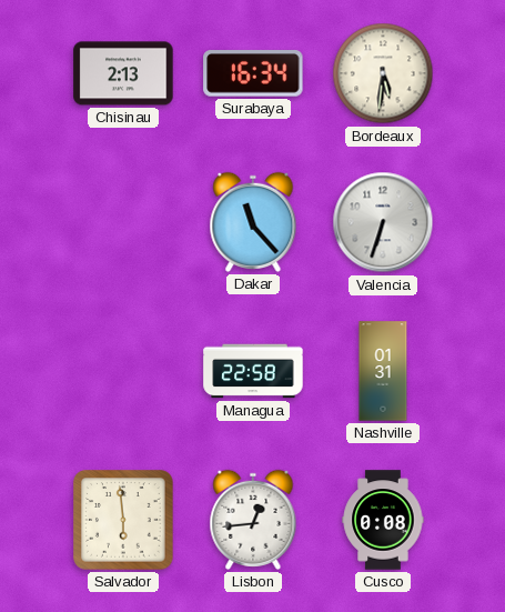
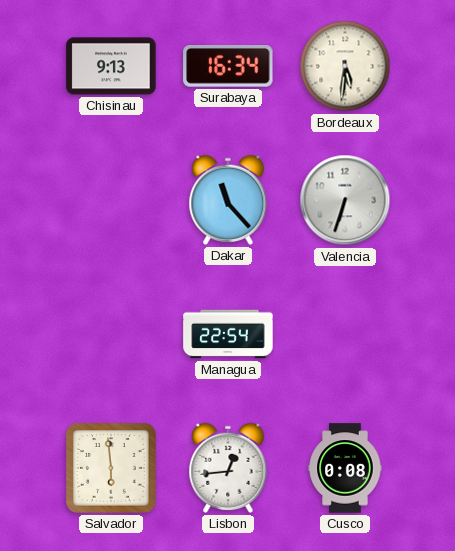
Chisinau: 2:13 -> 9:13 (111, 66)
Managua: 22:58 -> 22:54 (228, 334)
Nashville: 01:31 -> none (383, 371)
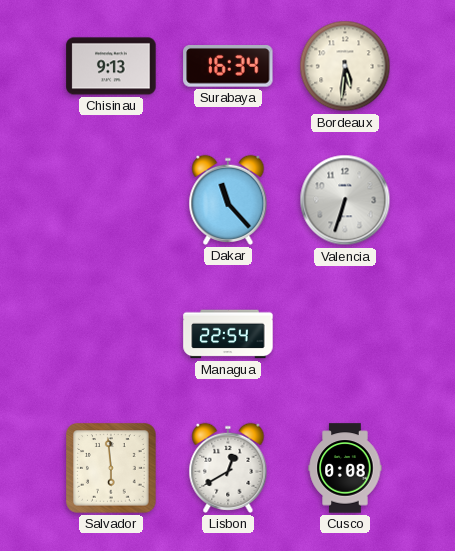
Lisbon: 12:44 -> 12:40 (228, 468)
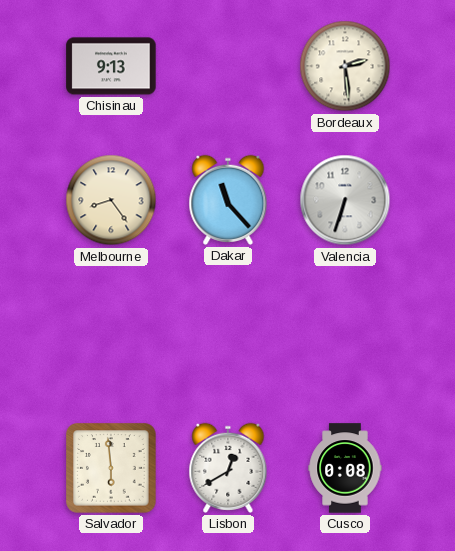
Surabaya: 16:34 -> none (228, 67)
Bordeaux: 5:31 -> 2:29 (345, 66)
Melbourne: none -> 8:24 (111, 200)
Managua: 22:54 -> none (228, 334)
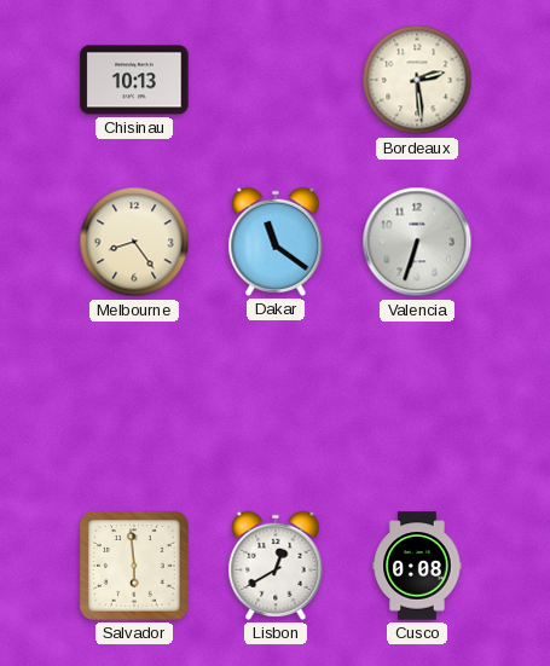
Chisinau: 9:13 -> 10:13 (134, 80)
Dakar: 11:23 -> 11:21 (276, 242)
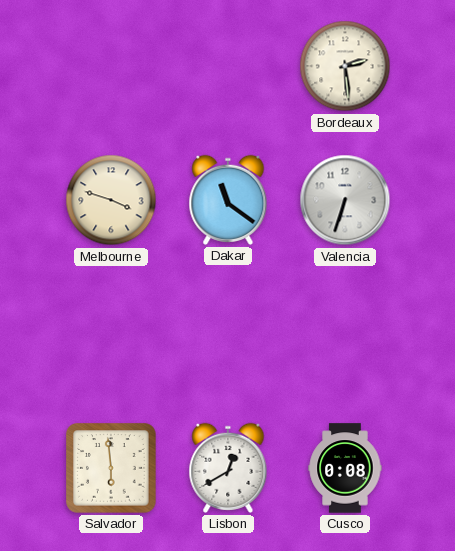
Chisinau: 10:13 -> none (134, 80)
Melbourne: 8:24 -> 3:48 (111, 200)
